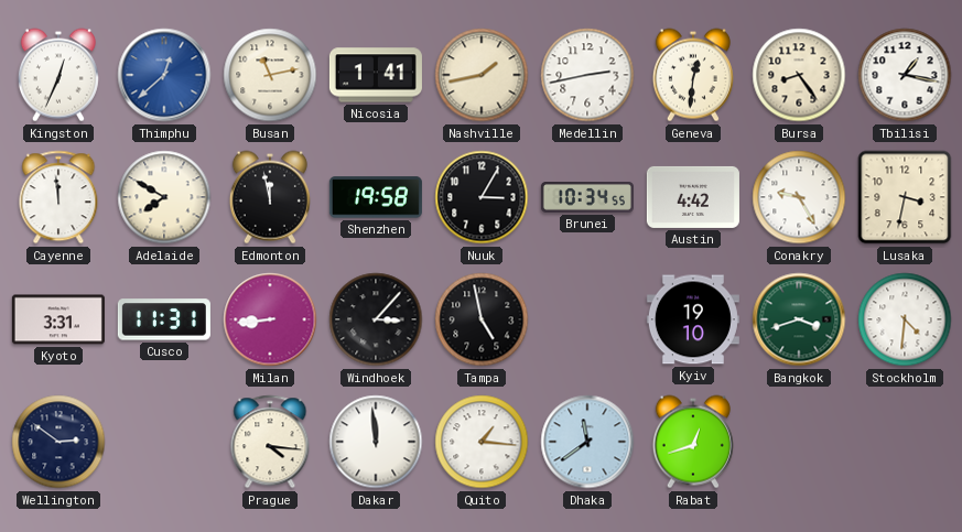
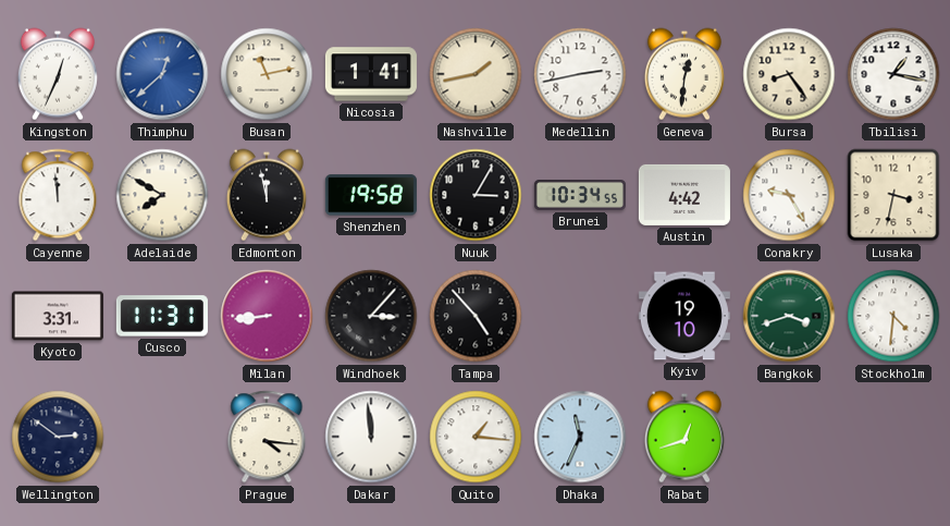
Tampa: 4:58 -> 4:53 (476, 316)
Dhaka: 11:39 -> 11:34 (580, 437)
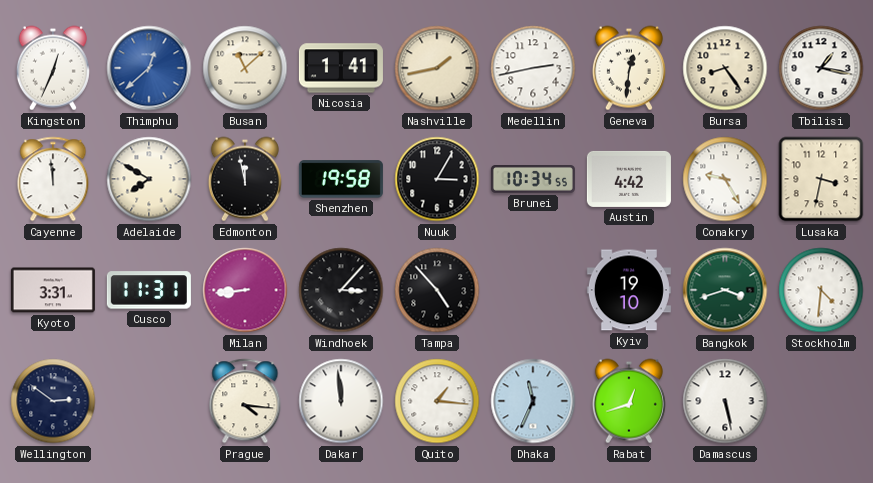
Busan: 11:13 -> 11:08 (245, 68)
Damascus: none -> 5:28 (725, 401)
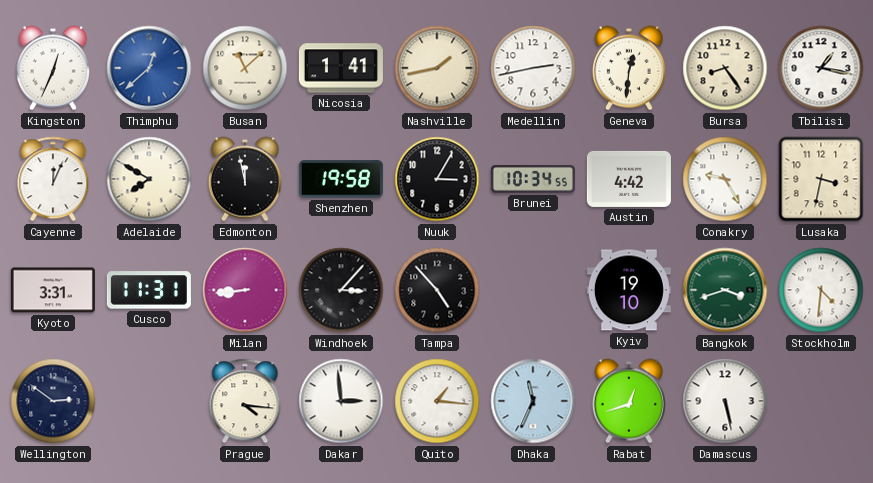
Cayenne: 11:59 -> 12:04 (53, 179)
Dakar: 11:59 -> 2:59 (341, 401)
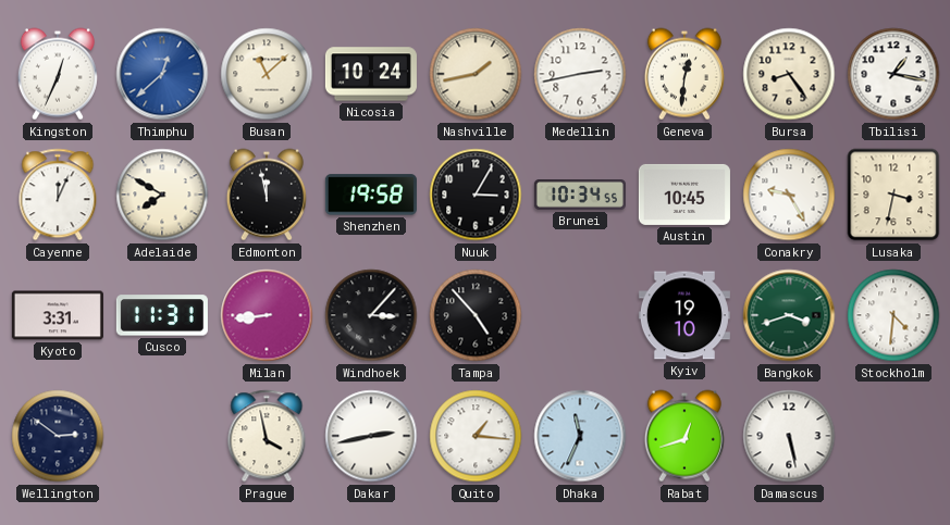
Nicosia: 1:41 -> 10:24 (371, 74)
Austin: 4:42 -> 10:45 (684, 195)
Prague: 4:16 -> 3:58 (267, 436)
Dakar: 2:59 -> 2:43 (371, 436)
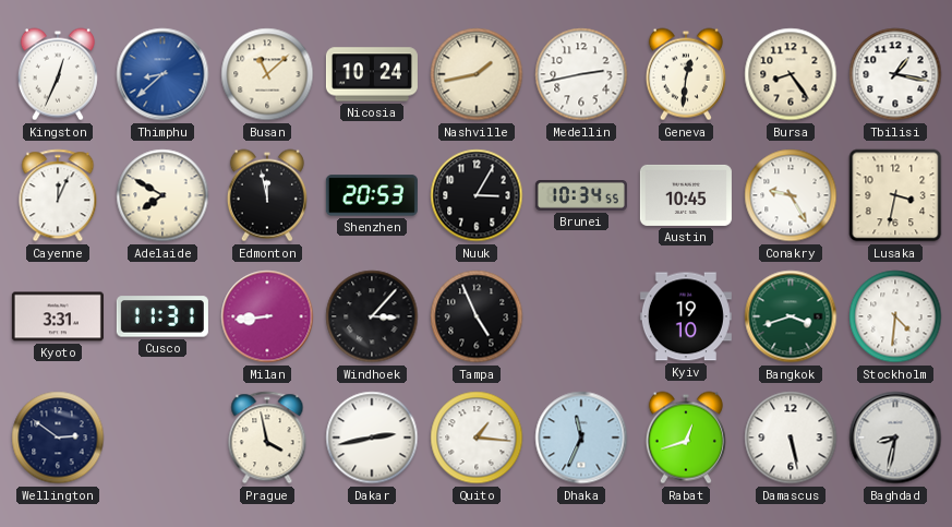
Thimphu: 12:38 -> 8:38 (162, 74)
Shenzhen: 19:58 -> 20:53 (372, 195)
Tampa: 4:53 -> 4:56 (477, 316)
Baghdad: none -> 8:32 (895, 438)
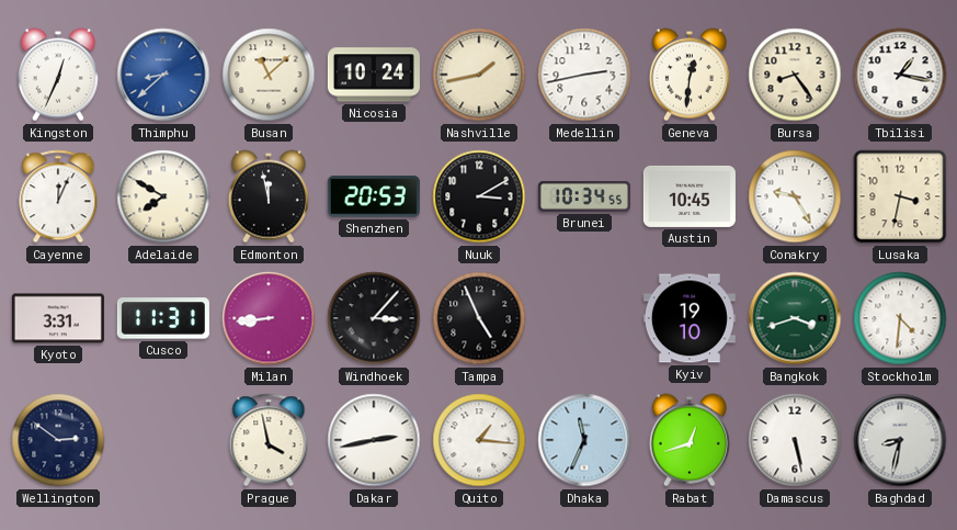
Nuuk: 3:05 -> 3:10 (479, 196)
